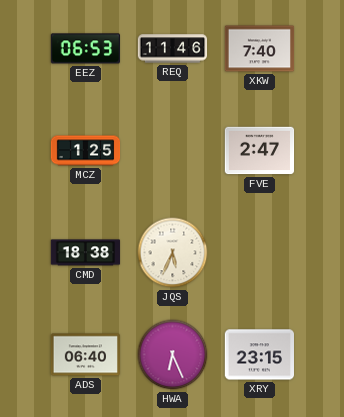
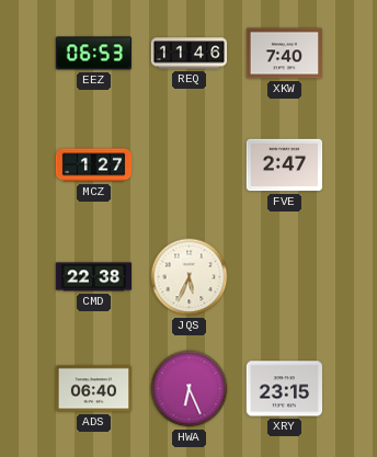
MCZ: 1:25 -> 1:27 (94, 165)
CMD: 18:38 -> 22:38 (94, 277)
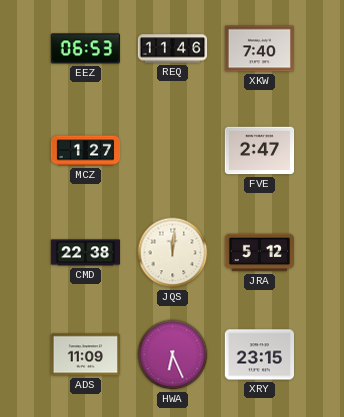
JQS: 5:34 -> 12:01 (173, 253)
JRA: none -> 5:12 (260, 253)
ADS: 06:40 -> 11:09 (86, 355)
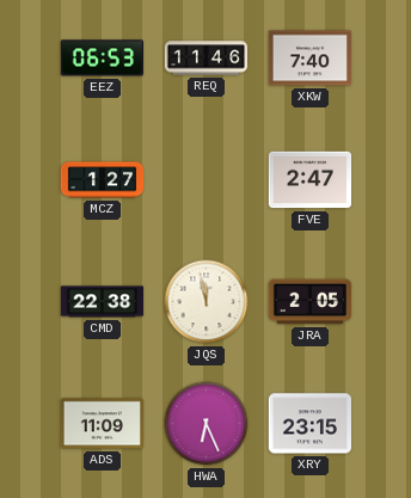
JQS: 12:01 -> 11:58 (207, 302)
JRA: 5:12 -> 2:05 (311, 302)
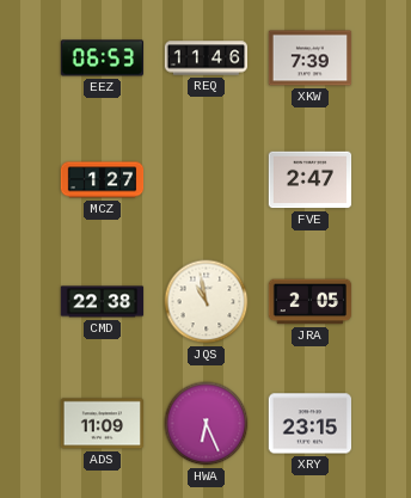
XKW: 7:40 -> 7:39 (311, 59)
JQS: 11:58 -> 10:58 (207, 302)
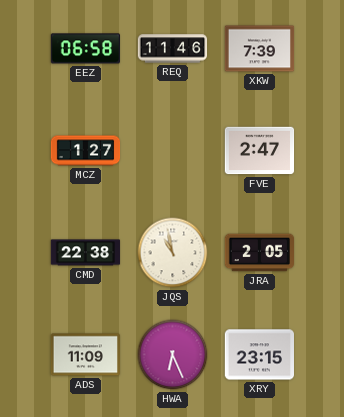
EEZ: 06:53 -> 06:58 (85, 49)
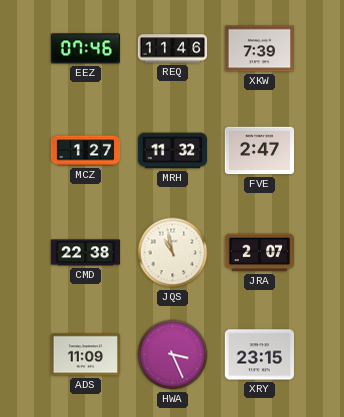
EEZ: 06:58 -> 07:46 (85, 49)
MRH: none -> 11:32 (173, 151)
JRA: 2:05 -> 2:07 (260, 253)
HWA: 6:26 -> 3:26 (173, 355)
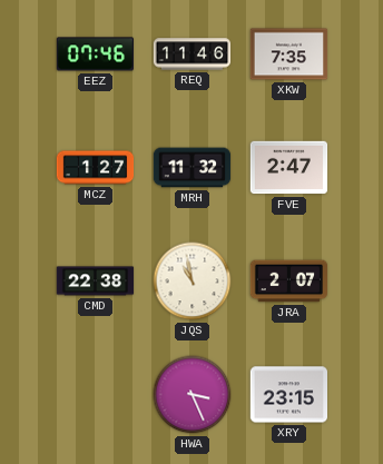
XKW: 7:39 -> 7:35 (289, 55)
ADS: 11:09 -> none (86, 355)
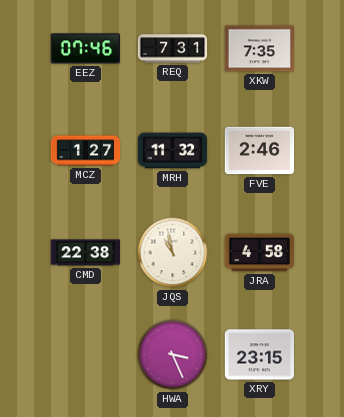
REQ: 11:46 -> 7:31 (173, 49)
FVE: 2:47 -> 2:46 (260, 151)
JRA: 2:07 -> 4:58 (260, 253)
